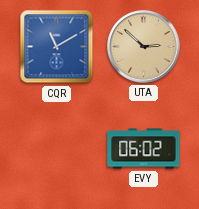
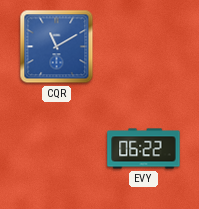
UTA: 2:52 -> none (144, 47)
EVY: 06:02 -> 06:22 (144, 149)
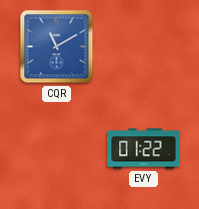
EVY: 06:22 -> 01:22 (144, 149)
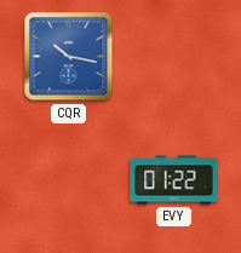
CQR: 11:10 -> 10:17 (69, 57)
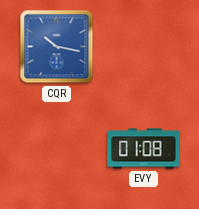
EVY: 01:22 -> 01:08 (144, 149)
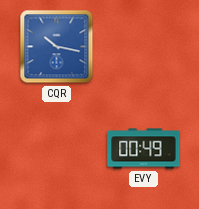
EVY: 01:08 -> 00:49 (144, 149)
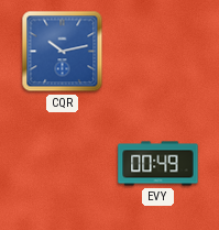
CQR: 10:17 -> 10:13 (63, 52)
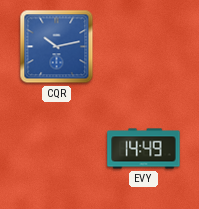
EVY: 00:49 -> 14:49 (144, 149)
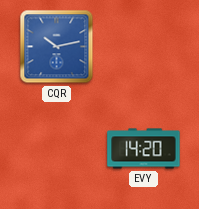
EVY: 14:49 -> 14:20 (144, 149)
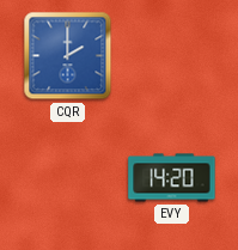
CQR: 10:13 -> 2:00 (68, 56)
